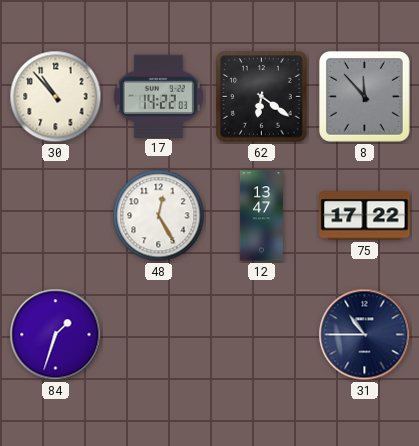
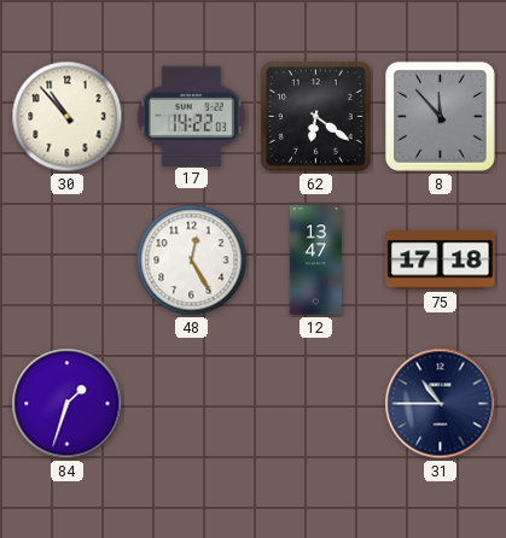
75: 17:22 -> 17:18 (441, 261)
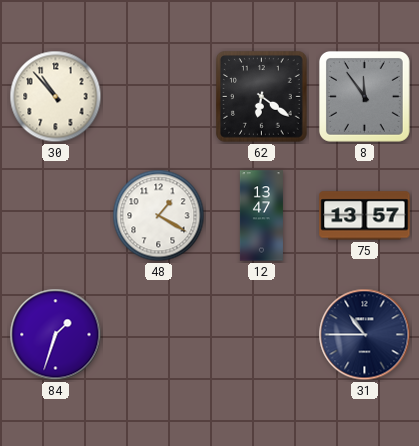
17: 14:22 -> none (191, 116)
8: 11:53 -> 11:54 (364, 96)
48: 12:25 -> 1:20 (159, 216)
75: 17:18 -> 13:57 (365, 216)
